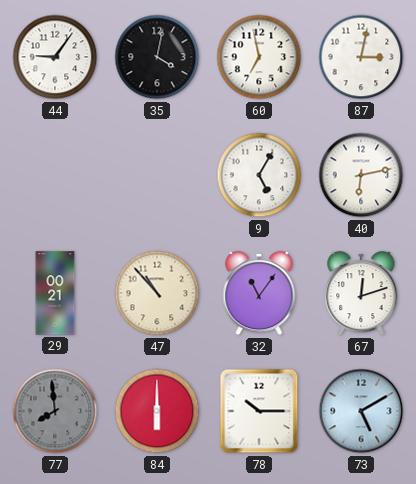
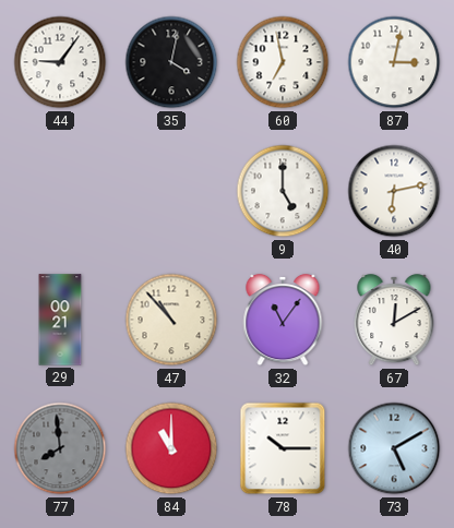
9: 5:05 -> 5:00 (283, 191)
67: 12:12 -> 12:10 (394, 320)
84: 6:00 -> 11:00 (171, 448)
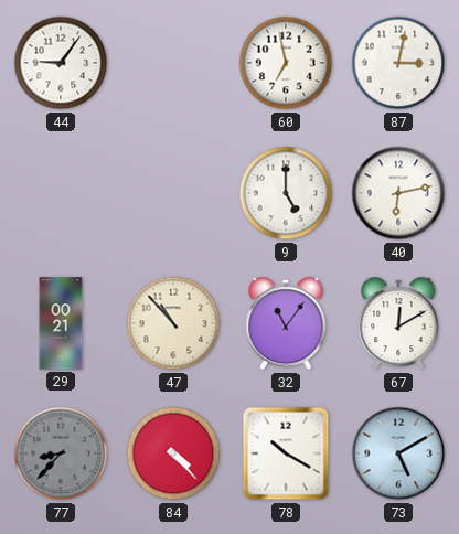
35: 4:02 -> none (171, 62)
77: 7:59 -> 8:37 (61, 453)
84: 11:00 -> 4:23 (173, 453)
78: 10:15 -> 10:20 (286, 453)
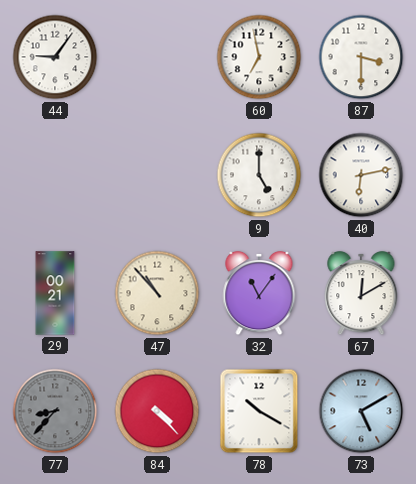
87: 3:02 -> 3:30 (361, 57)
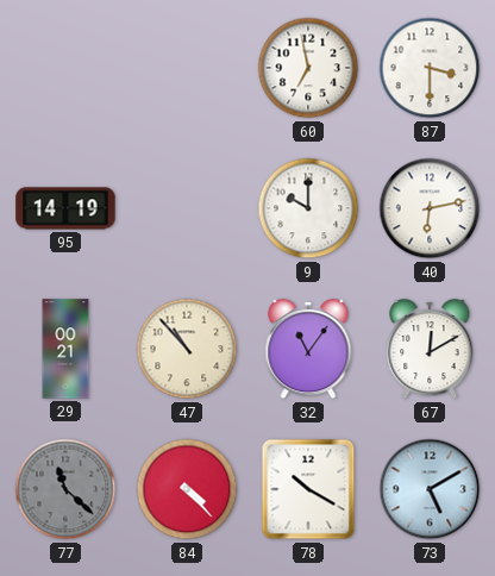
44: 9:06 -> none (55, 57)
95: none -> 14:19 (65, 208)
9: 5:00 -> 10:00 (308, 208)
77: 8:37 -> 11:22 (65, 489)
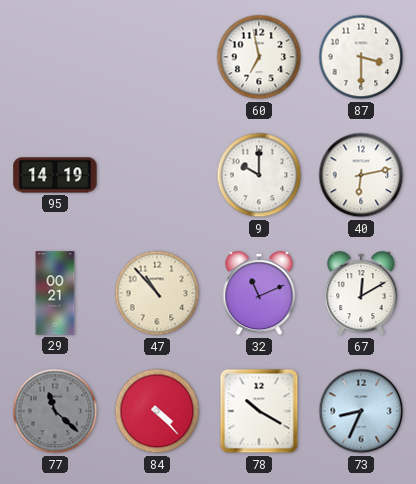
32: 11:06 -> 11:11 (259, 293)
73: 5:10 -> 8:34 (361, 411)
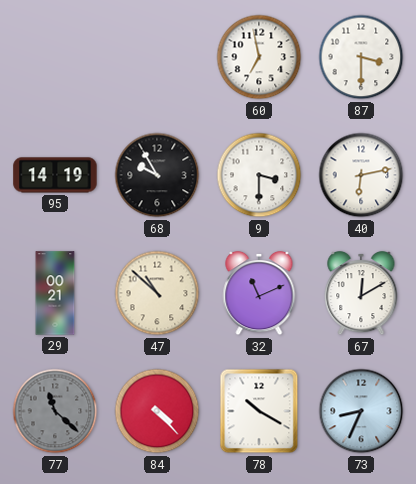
68: none -> 9:55 (157, 175)
9: 10:00 -> 3:30 (259, 175)
47: 10:53 -> 10:52 (157, 293)
